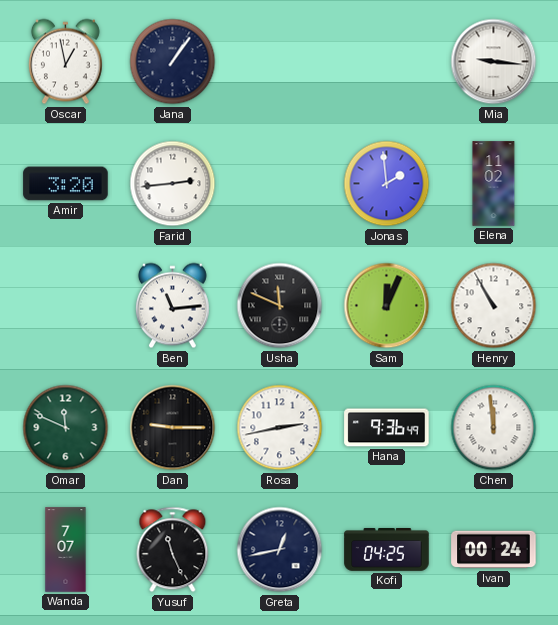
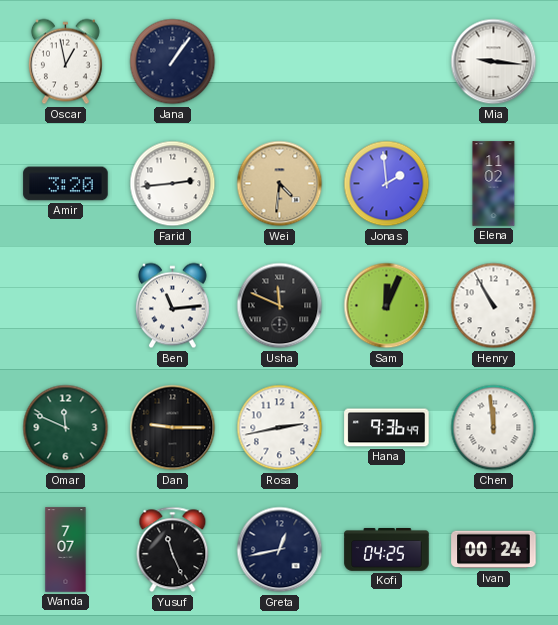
Wei: none -> 4:31 (280, 184)
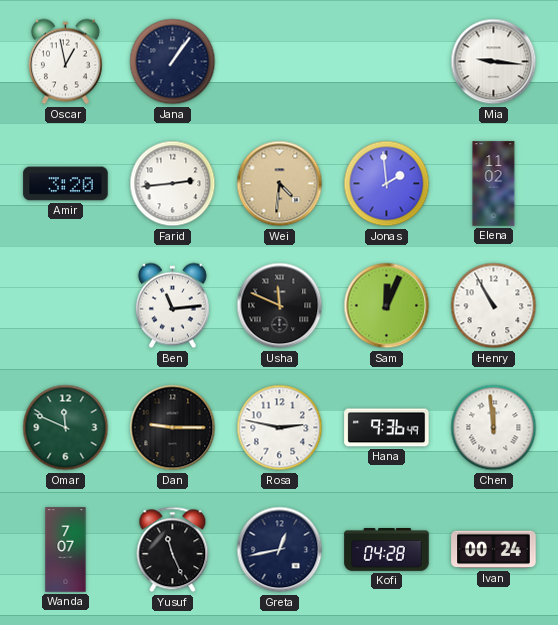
Rosa: 2:43 -> 2:47 (280, 428)
Kofi: 04:25 -> 04:28 (387, 550)
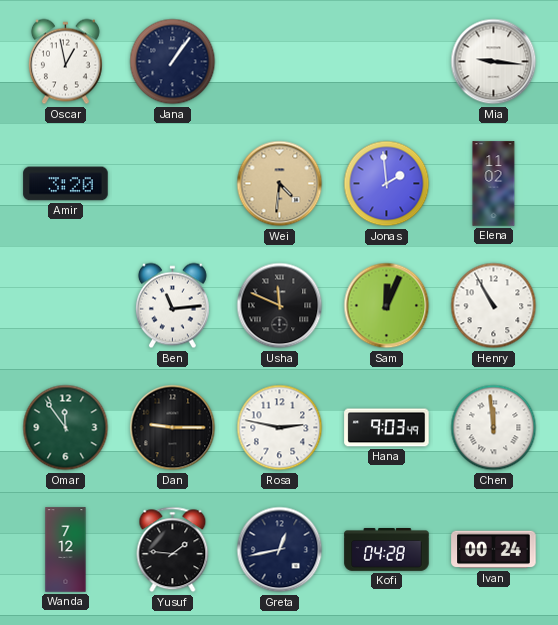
Farid: 2:44 -> none (173, 184)
Omar: 11:49 -> 11:54 (66, 428)
Hana: 9:36 -> 9:03 (387, 428)
Wanda: 7:07 -> 7:12 (66, 550)
Yusuf: 11:26 -> 1:46 (173, 550)
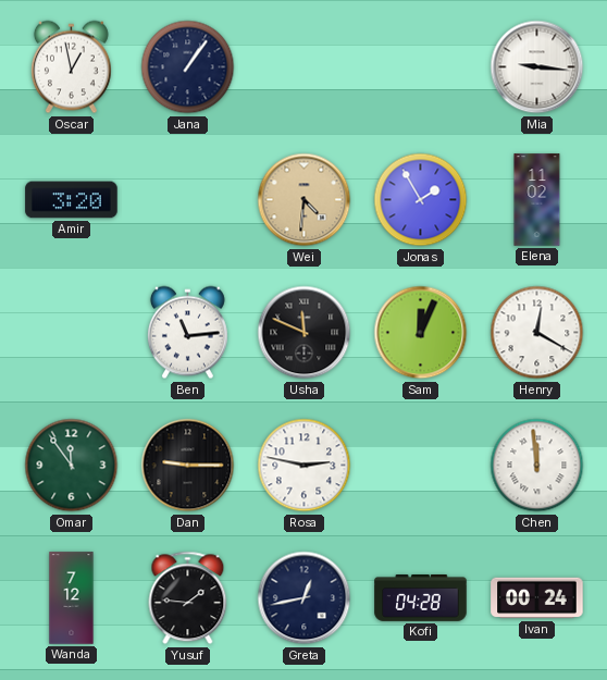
Jonas: 1:59 -> 1:55 (421, 200)
Henry: 10:55 -> 12:20 (537, 333)
Hana: 9:03 -> none (387, 428)
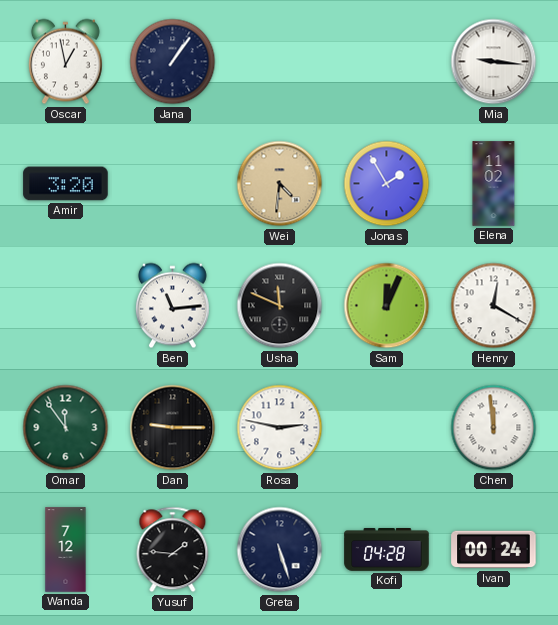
Greta: 12:43 -> 5:27 (280, 550)
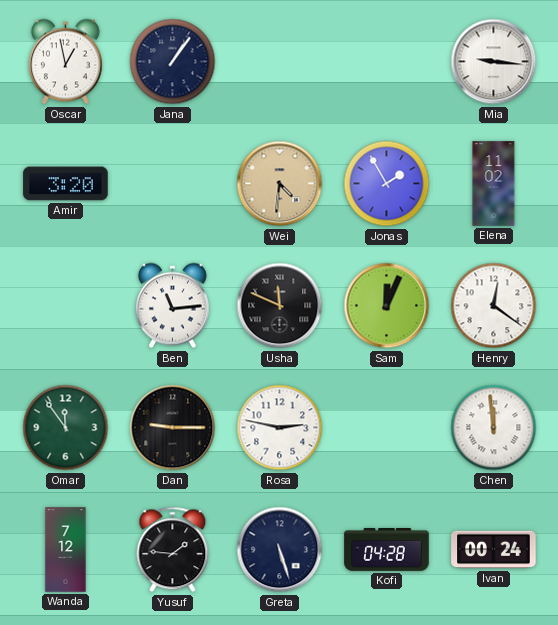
Henry: 12:20 -> 12:21 (494, 306)
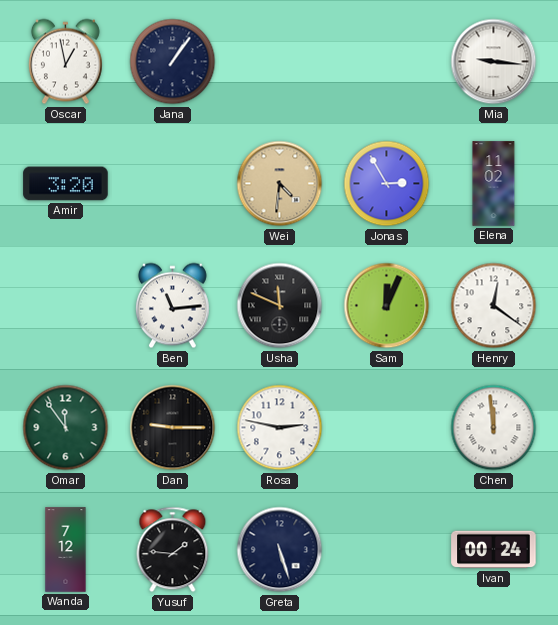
Jonas: 1:55 -> 2:55 (387, 184)
Kofi: 04:28 -> none (387, 550)
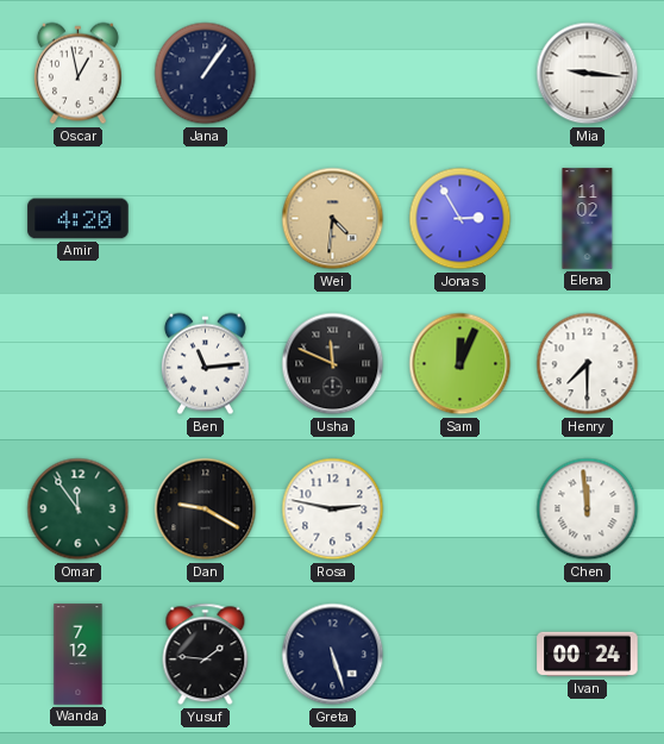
Amir: 3:20 -> 4:20 (79, 219)
Henry: 12:21 -> 7:30 (588, 364)
Dan: 9:15 -> 9:20 (206, 509)
